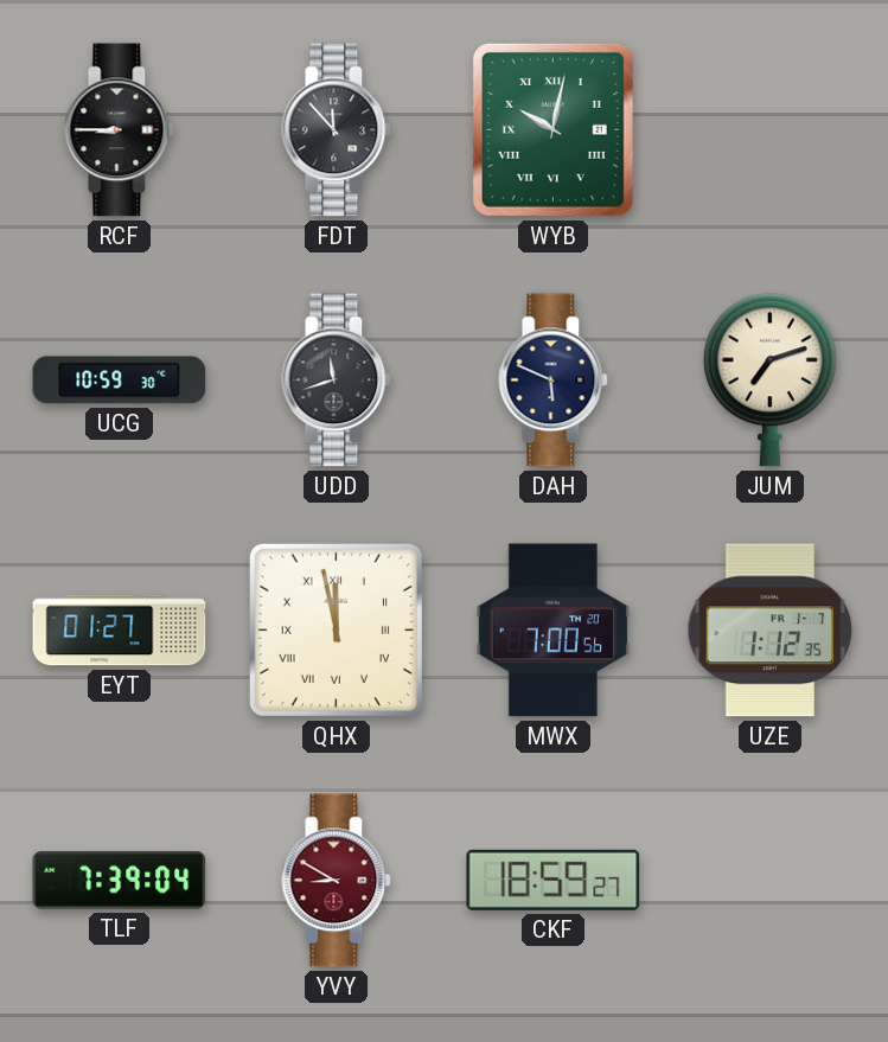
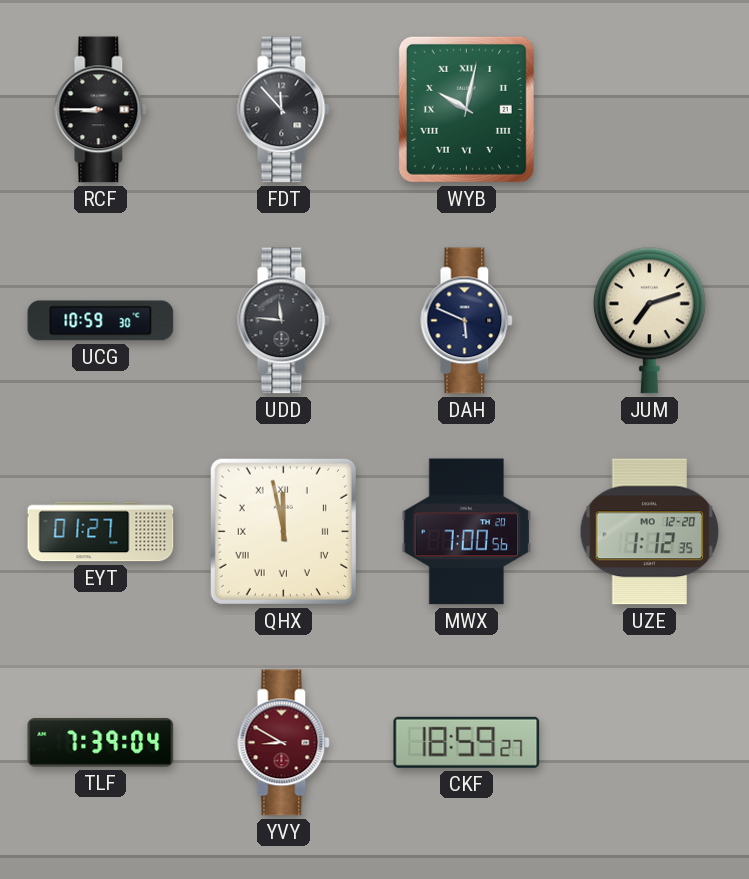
UDD: 11:42 -> 11:46 (284, 321)
UZE date: FR 1-7 -> MO 12-20 (650, 532)
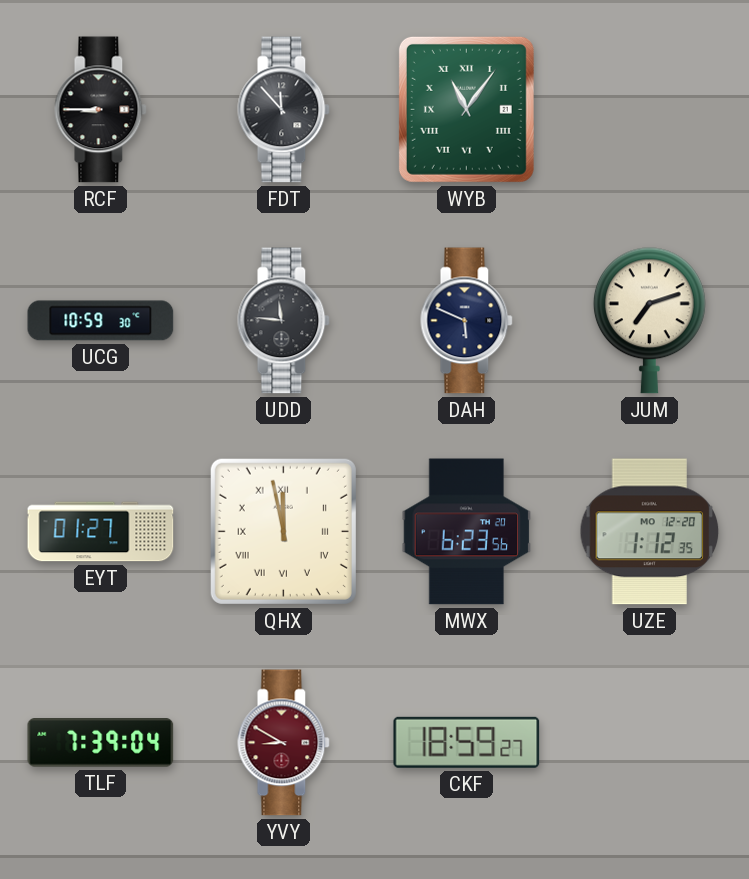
WYB: 10:02 -> 11:06 (466, 109)
MWX: 7:00 -> 6:23 (467, 532)
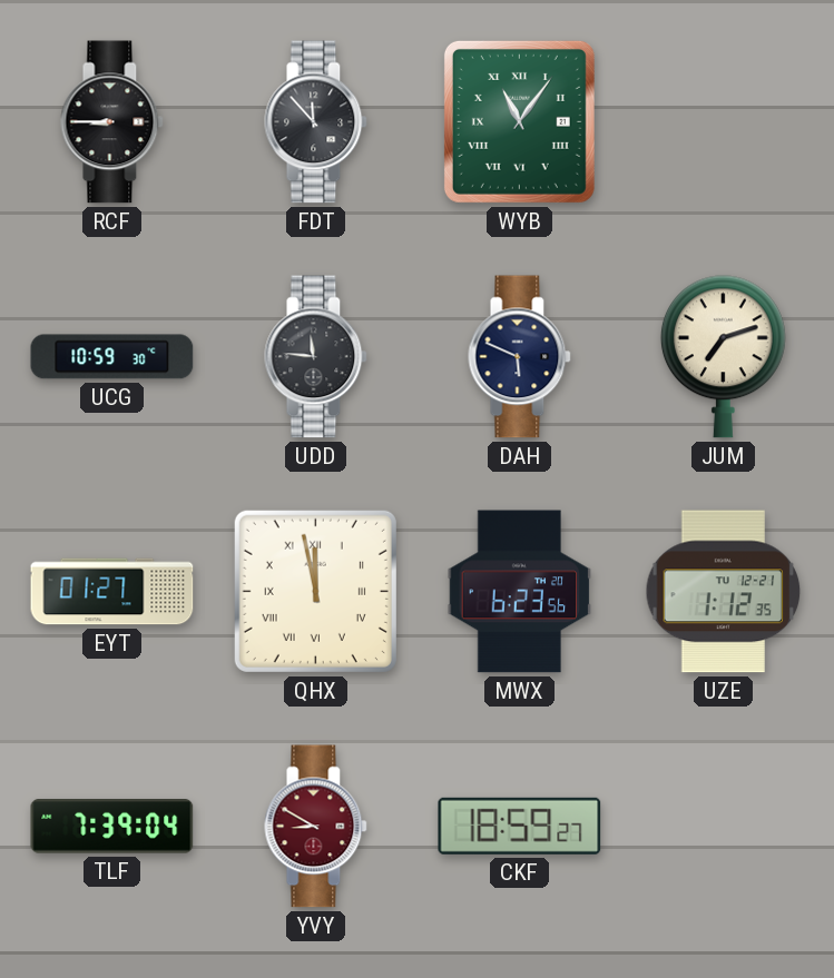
UZE date: MO 12-20 -> TU 12-21 (724, 592)
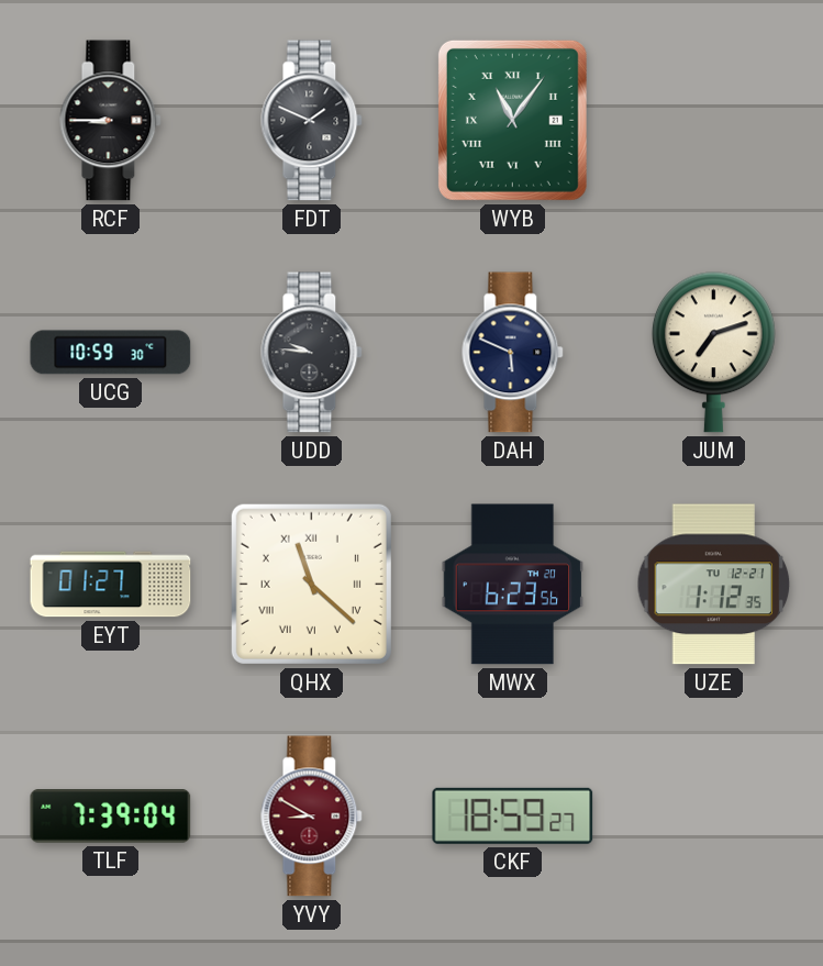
FDT: 11:53 -> 1:49 (312, 121)
UDD: 11:46 -> 9:46 (312, 353)
QHX: 11:58 -> 11:22 (311, 584)
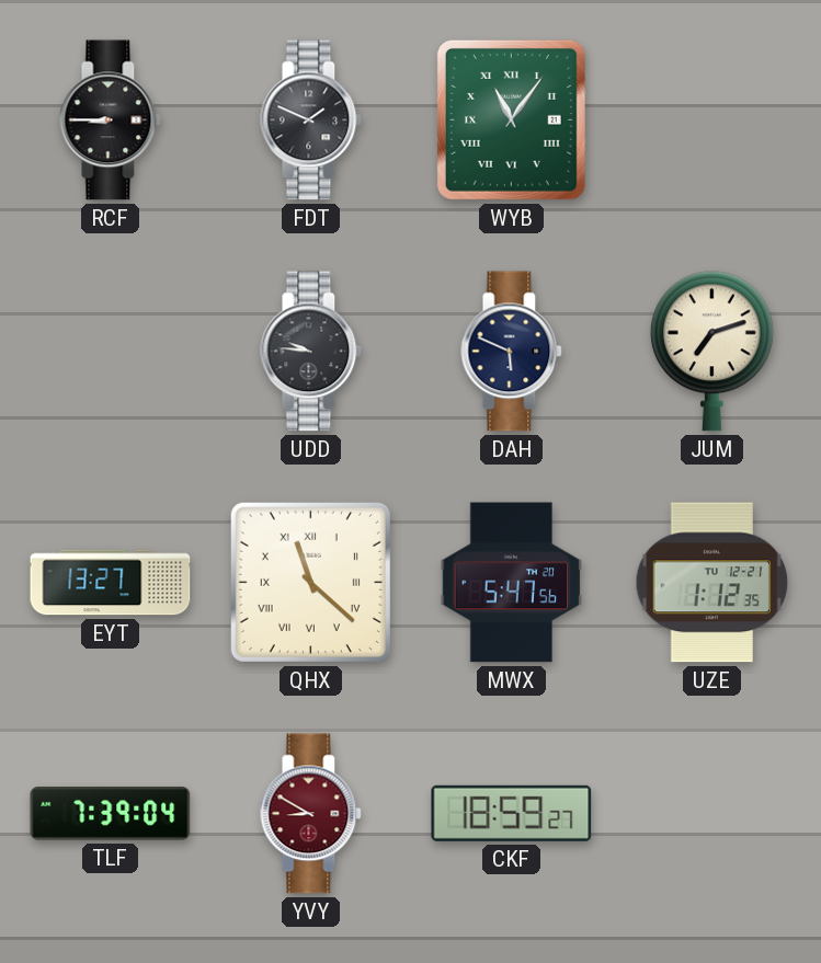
UCG: 10:59 -> none (111, 353)
EYT: 01:27 -> 13:27 (111, 583)
MWX: 6:23 -> 5:47 (512, 583)
